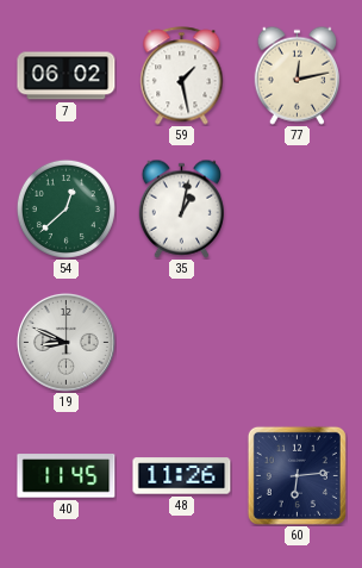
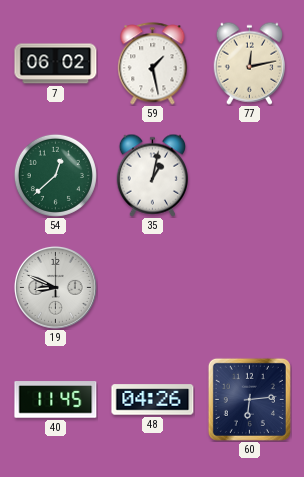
48: 11:26 -> 04:26 (153, 400)
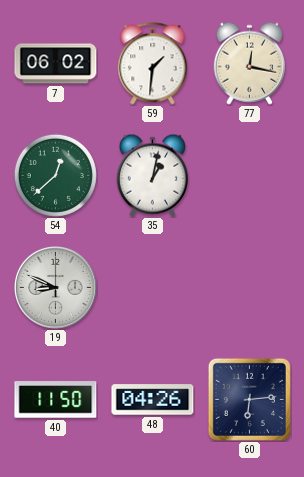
59: 1:28 -> 1:31 (153, 64)
77: 12:13 -> 12:17 (249, 63)
40: 11:45 -> 11:50 (56, 400)
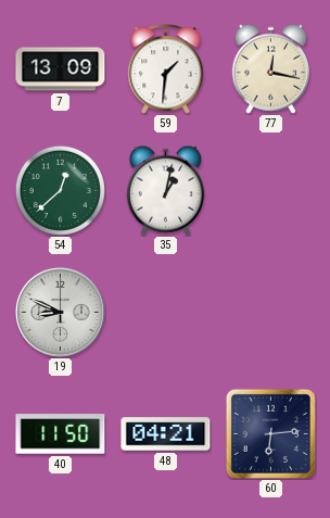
7: 06:02 -> 13:09 (61, 70)
48: 04:26 -> 04:21 (166, 434)
